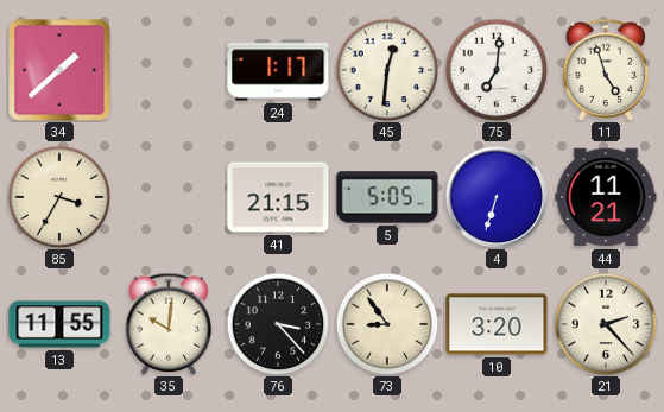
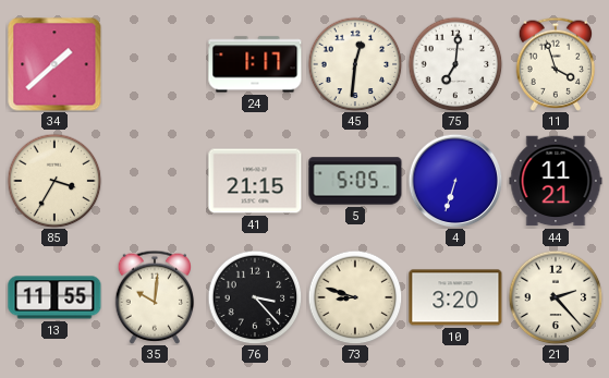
11: 4:57 -> 3:57 (556, 64)
73: 8:54 -> 8:48 (355, 297)
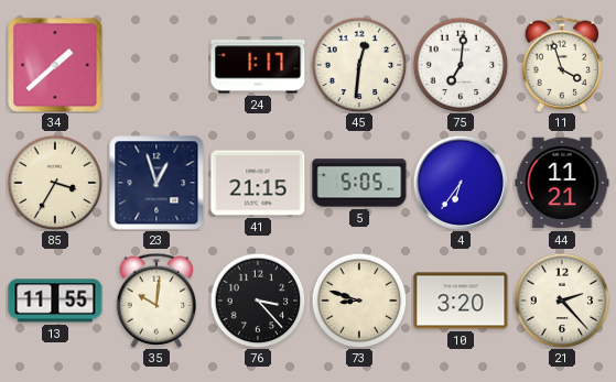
23: none -> 12:57 (156, 183)
4: 6:33 -> 6:36 (461, 183)
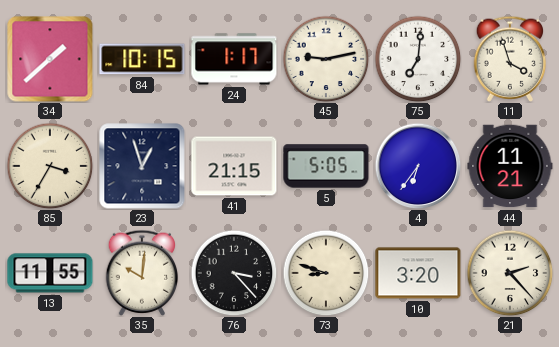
84: none -> 10:15 (142, 59)
45: 12:31 -> 9:13 (326, 59)
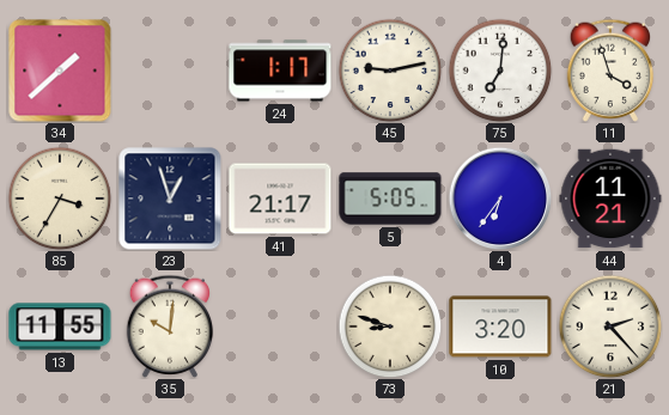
84: 10:15 -> none (142, 59)
41: 21:15 -> 21:17 (280, 199)
76: 3:23 -> none (234, 273)
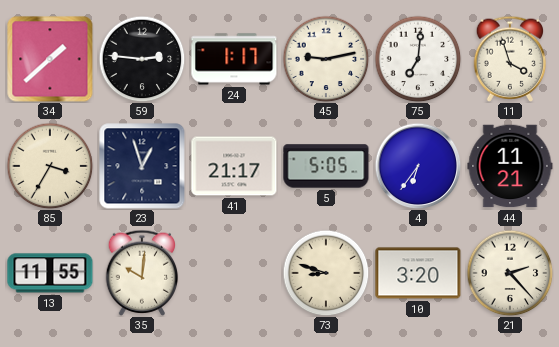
59: none -> 2:46 (142, 59)
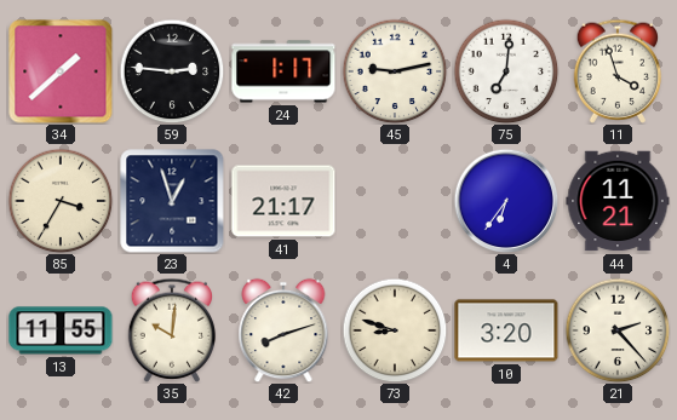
5: 5:05 -> none (326, 166)
42: none -> 8:12 (283, 330)
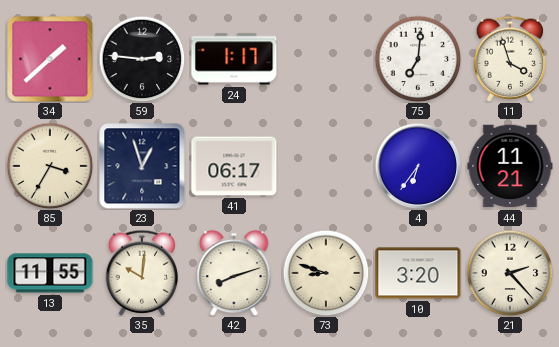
45: 9:13 -> none (395, 71)
41: 21:17 -> 06:17 (234, 166)
